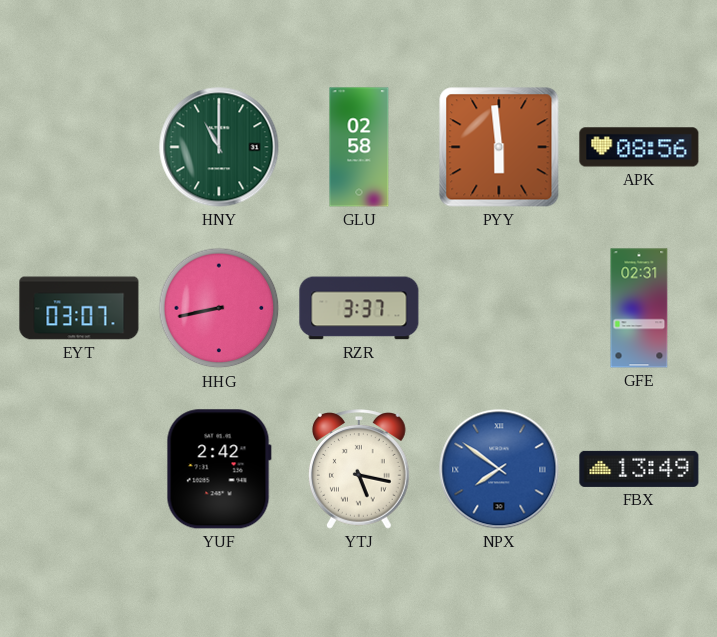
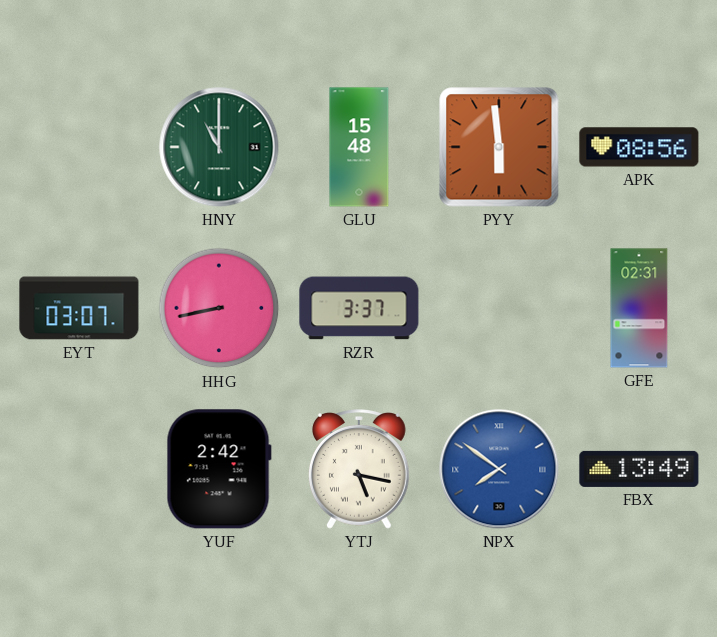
GLU: 02:58 -> 15:48 (359, 147)
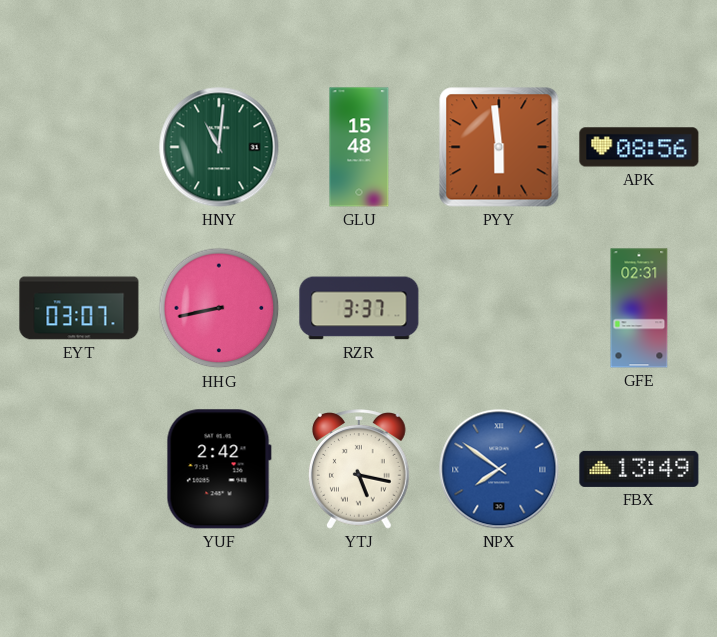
HNY: 11:00 -> 11:01 (219, 147)
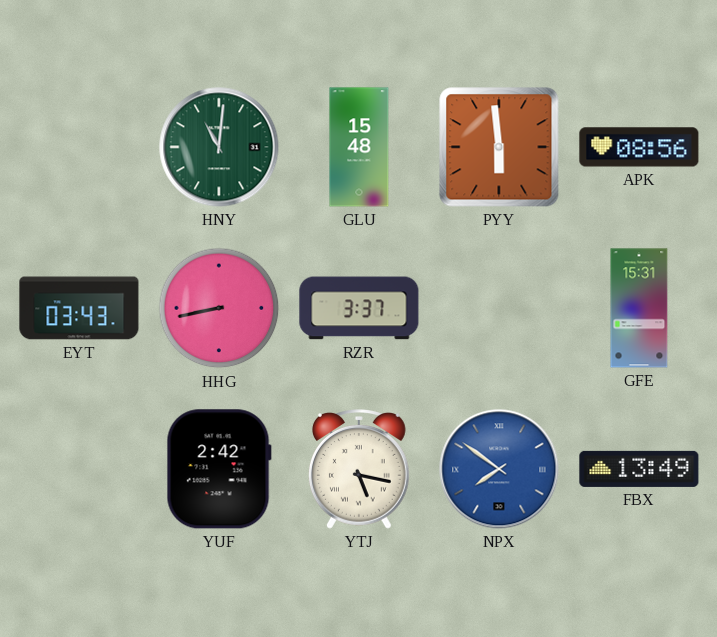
EYT: 03:07 -> 03:43 (79, 308)
GFE: 02:31 -> 15:31 (639, 308)
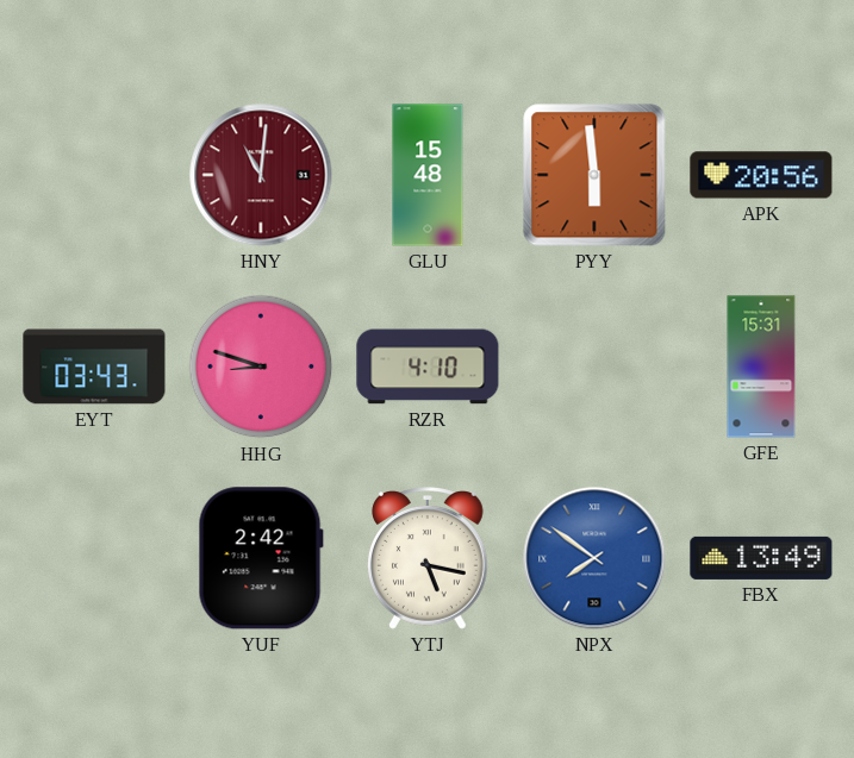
HNY dial: green -> burgundy (261, 175)
APK: 08:56 -> 20:56 (761, 175)
HHG: 8:43 -> 8:48 (261, 367)
RZR: 3:37 -> 4:10 (428, 367)
